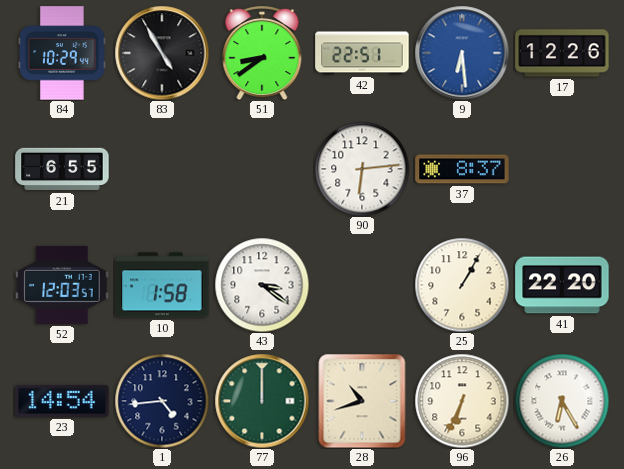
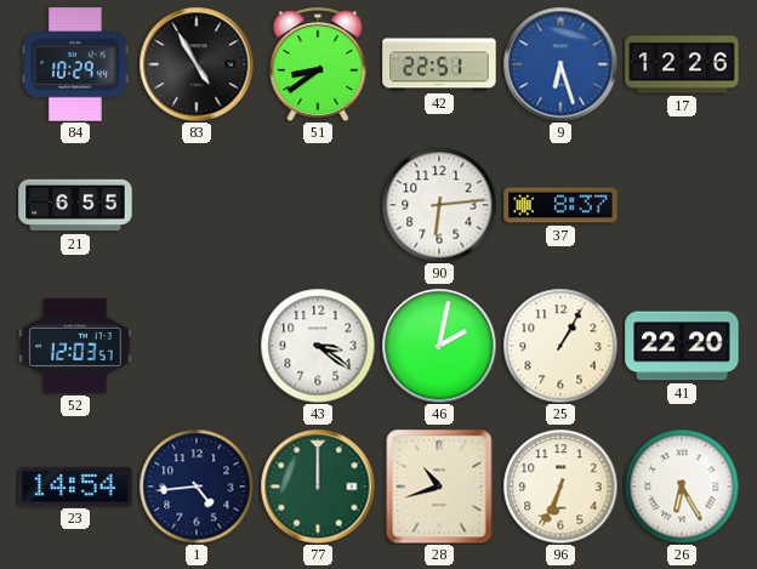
9: 6:29 -> 6:27 (560, 64)
10: 1:58 -> none (162, 285)
46: none -> 2:02 (439, 346)
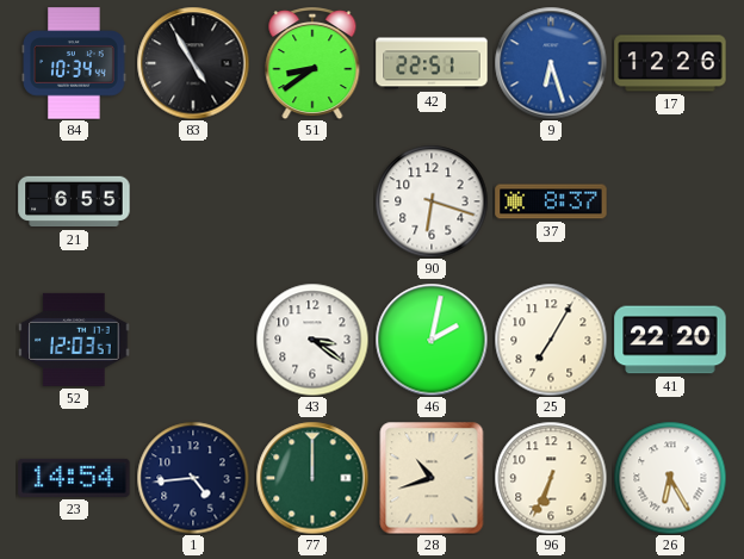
84: 10:29 -> 10:34 (74, 63)
90: 6:14 -> 6:18 (432, 201)
25: 1:05 -> 7:05 (551, 340)
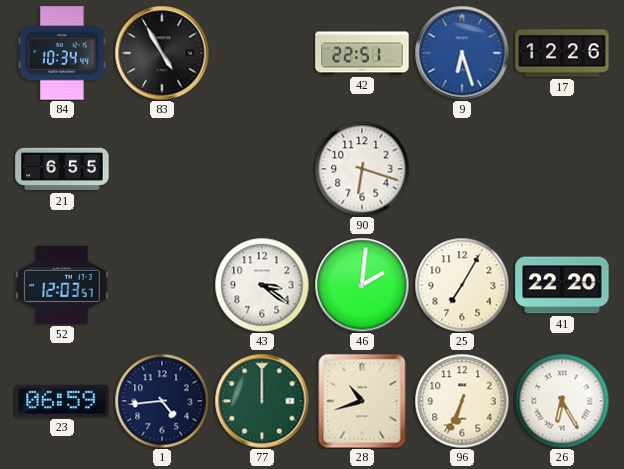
51: 8:39 -> none (312, 64)
37: 8:37 -> none (551, 201)
46: 2:02 -> 2:01 (362, 285)
23: 14:54 -> 06:59 (62, 401)
